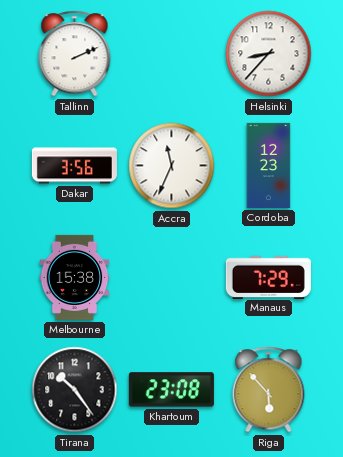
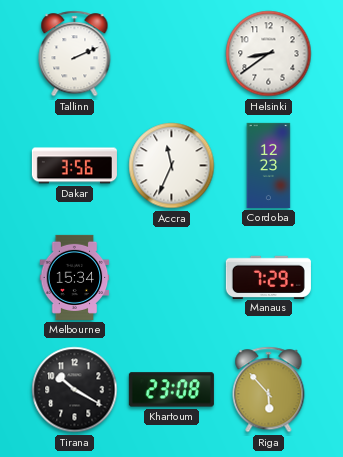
Helsinki: 8:37 -> 8:39 (269, 54)
Melbourne: 15:38 -> 15:34 (75, 277)
Tirana: 10:24 -> 10:20 (75, 390)
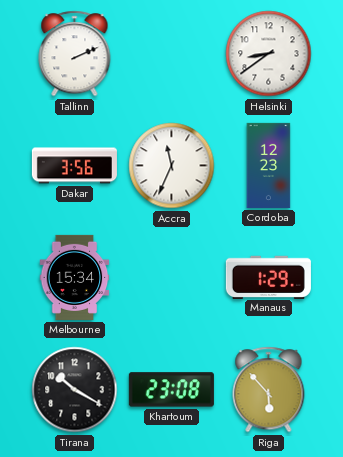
Manaus: 7:29 -> 1:29 (268, 277)
